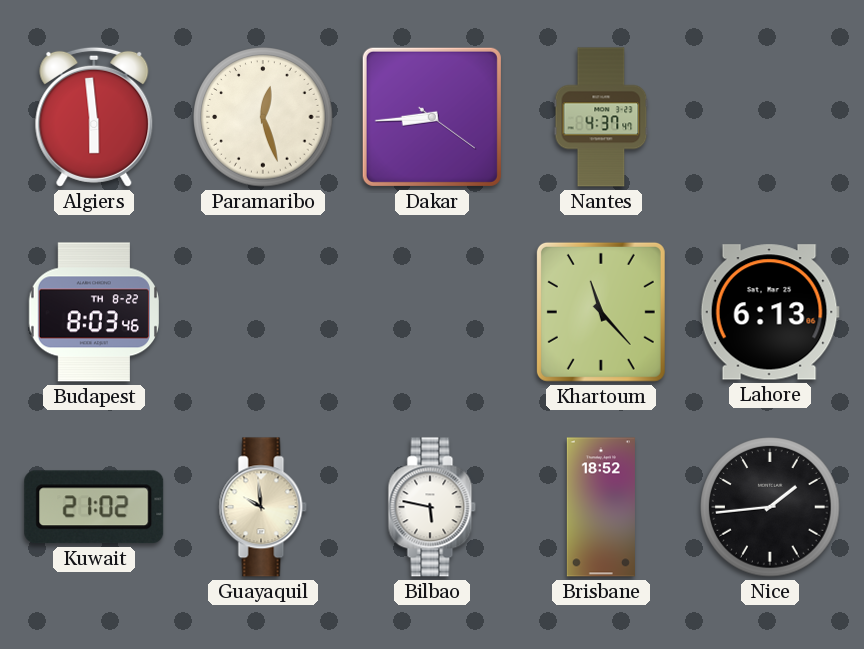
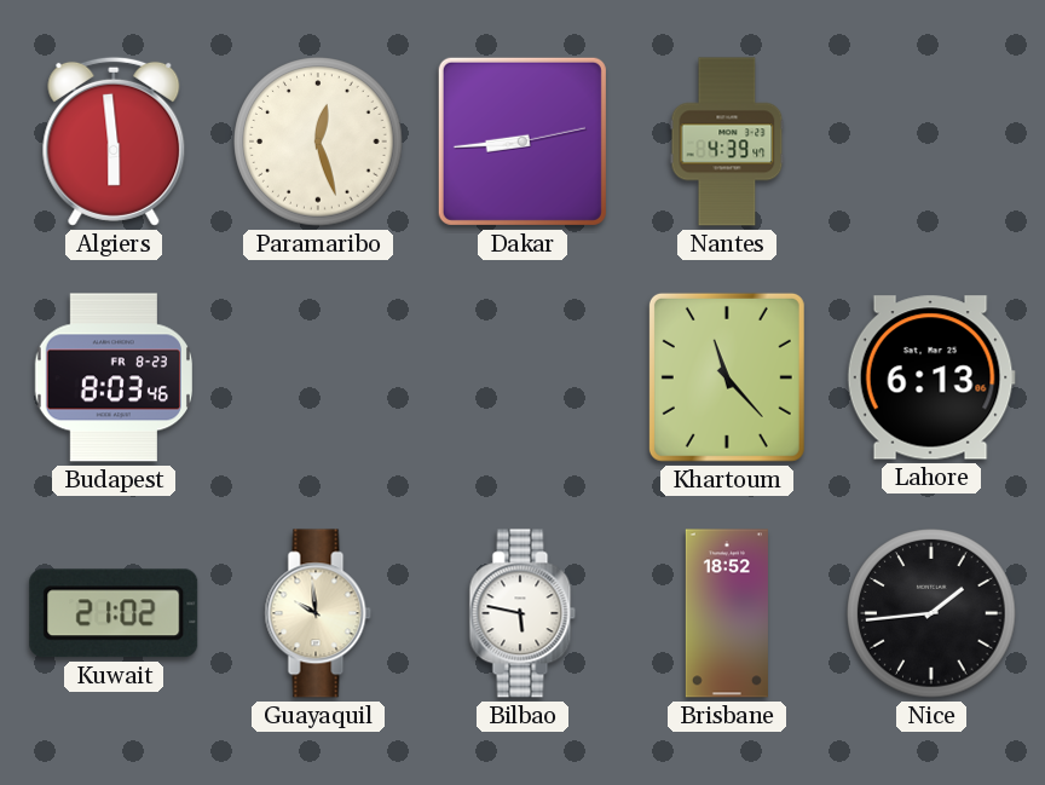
Dakar: 8:44:21 -> 8:44:13 (522, 142)
Nantes: 4:37 -> 4:39 (727, 142)
Budapest date: TH 8-22 -> FR 8-23 (114, 377)
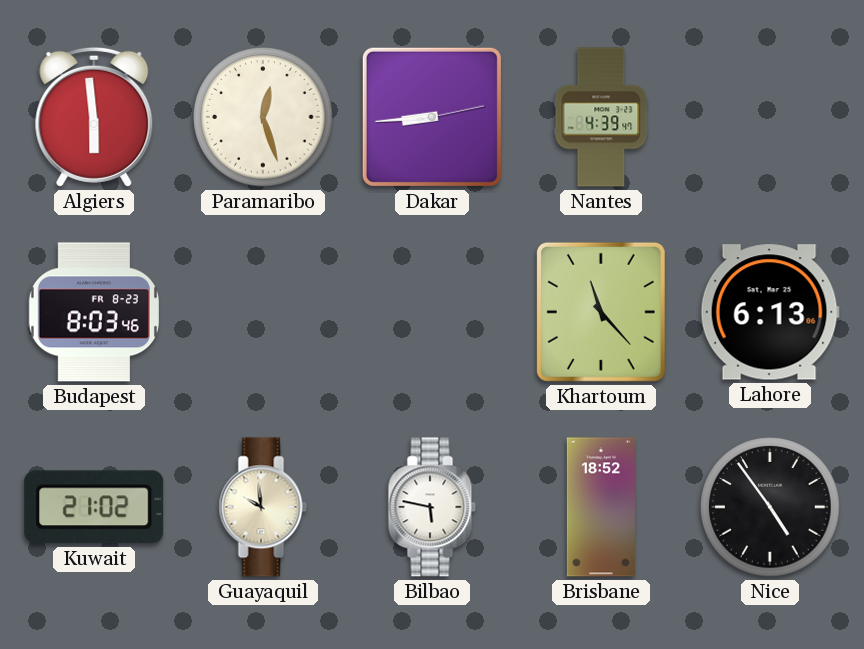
Nice: 1:44 -> 4:54 (770, 507)
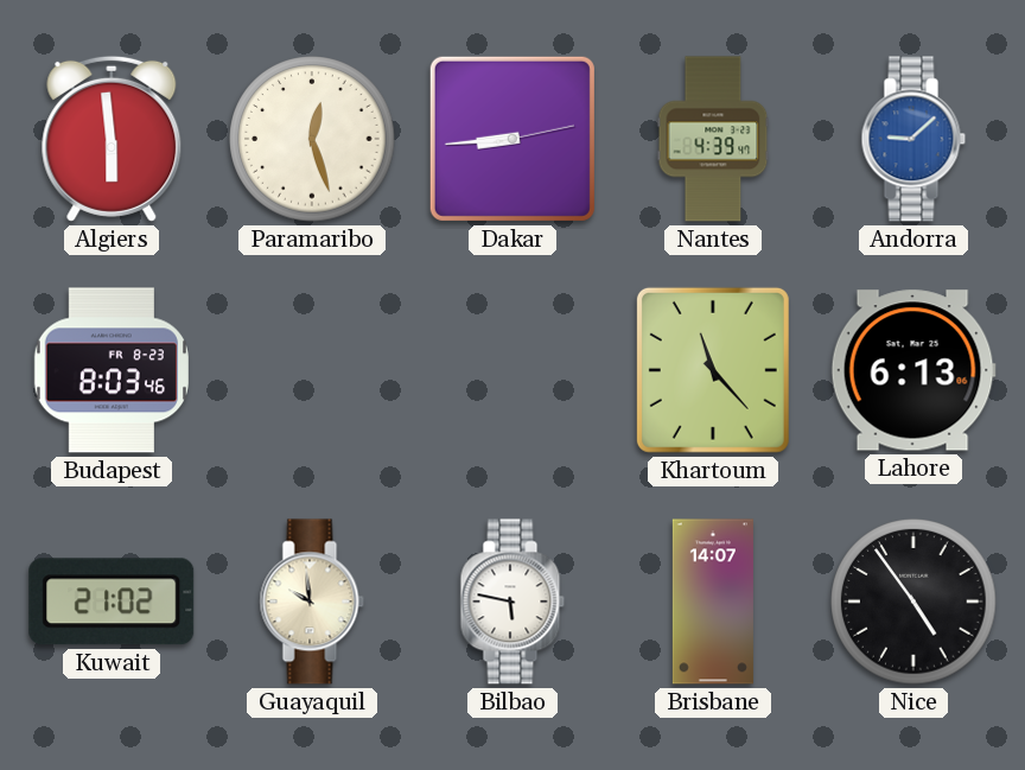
Andorra: none -> 9:08 (913, 139)
Brisbane: 18:52 -> 14:07 (713, 602)
